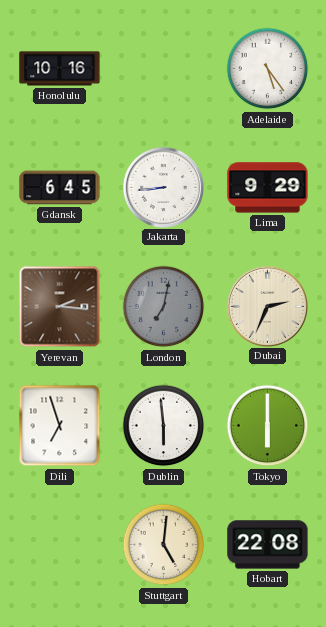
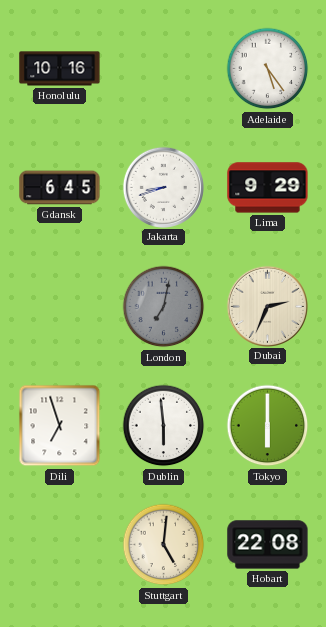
Jakarta: 8:44 -> 8:42 (163, 187)
Yerevan: 2:16 -> none (60, 307)
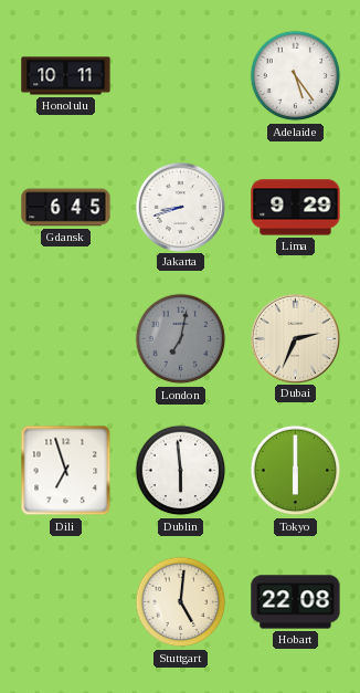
Honolulu: 10:16 -> 10:11 (66, 76)
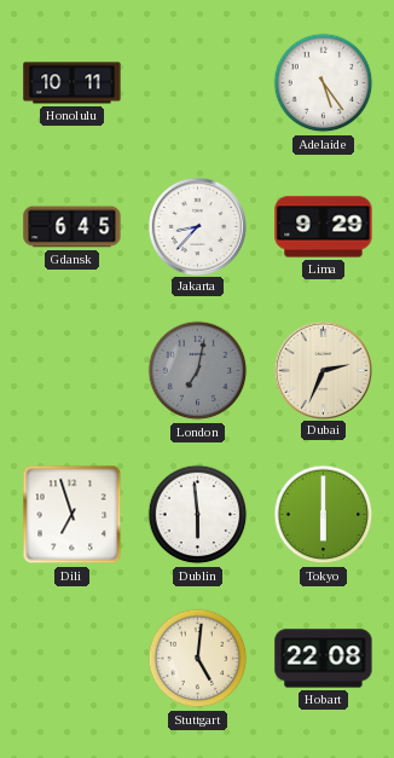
Jakarta: 8:42 -> 8:37 (197, 226)
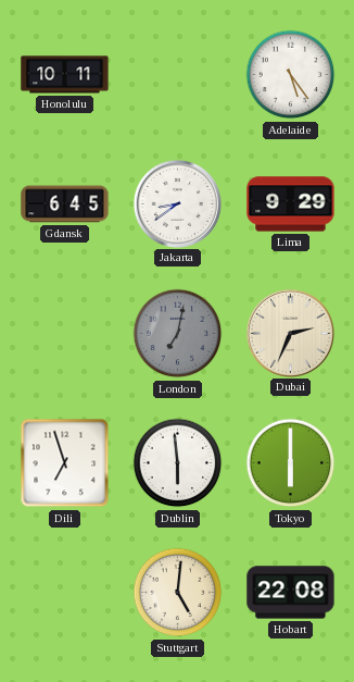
Jakarta: 8:37 -> 8:39 (177, 203)
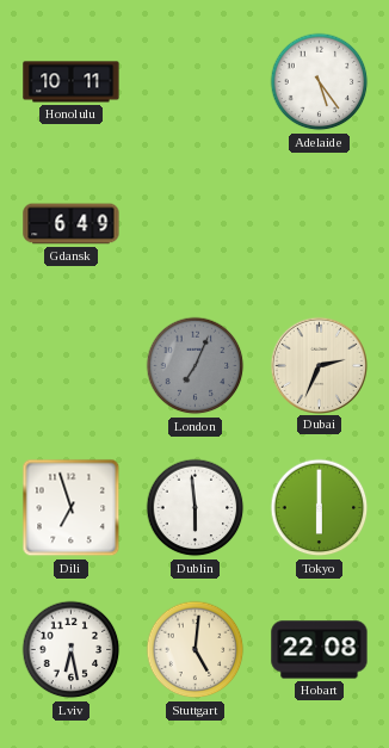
Gdansk: 6:45 -> 6:49 (72, 224)
Jakarta: 8:39 -> none (177, 203)
Lima: 9:29 -> none (291, 204)
London: 7:02 -> 7:04 (196, 366)
Lviv: none -> 6:28 (72, 650)
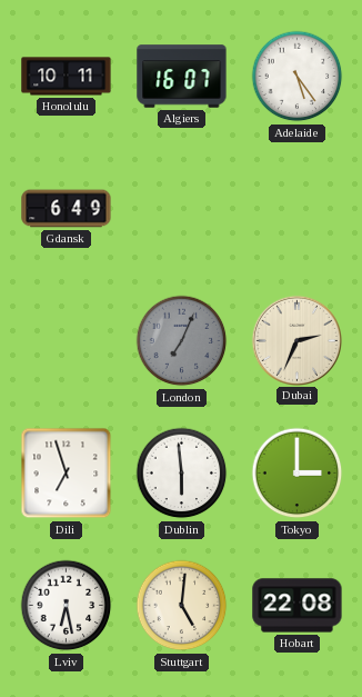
Algiers: none -> 16:07 (182, 77)
Tokyo: 6:00 -> 3:00 (298, 474)
